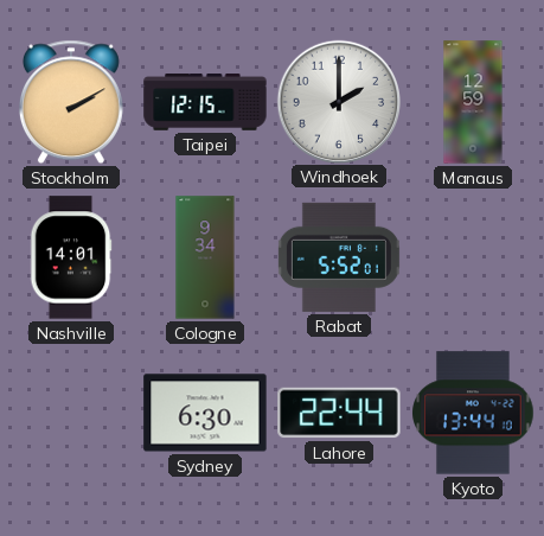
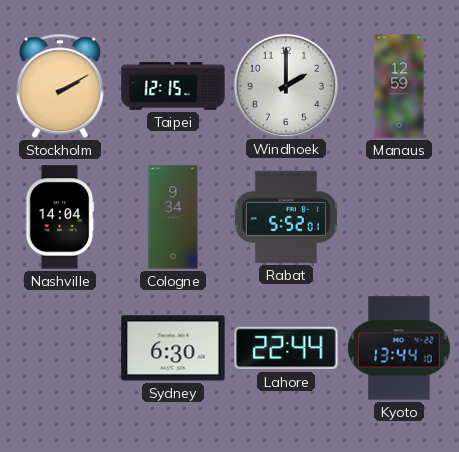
Nashville: 14:01 -> 14:04 (60, 217)
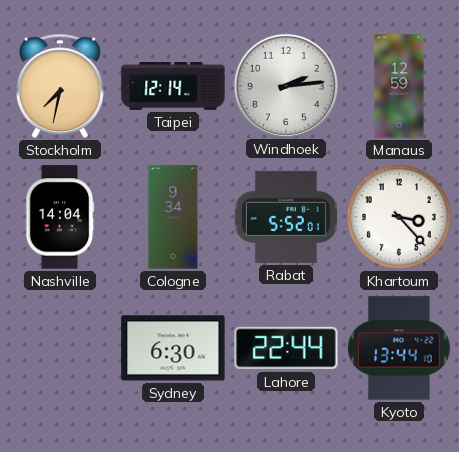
Stockholm: 2:10 -> 7:32 (60, 86)
Taipei: 12:15 -> 12:14 (173, 86)
Windhoek: 2:00 -> 2:14 (285, 85)
Khartoum: none -> 3:23 (399, 217)
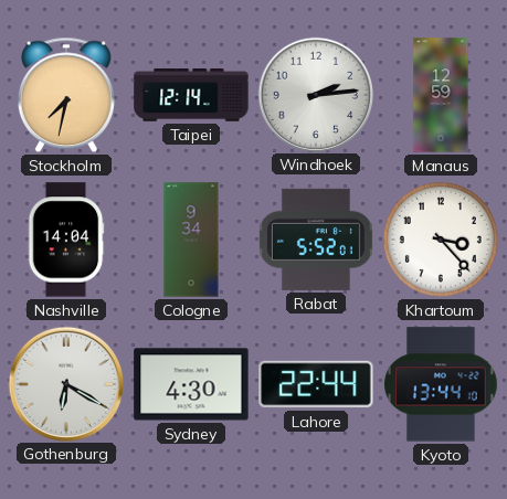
Gothenburg: none -> 6:20 (65, 383)
Sydney: 6:30 -> 4:30 (191, 384)
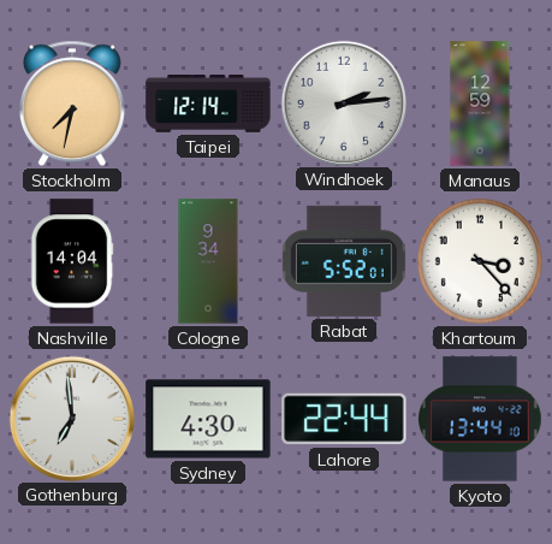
Gothenburg: 6:20 -> 6:59 (71, 418)
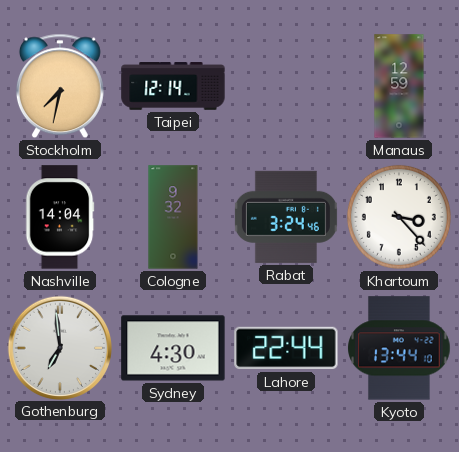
Windhoek: 2:14 -> none (343, 102)
Cologne: 9:34 -> 9:32 (173, 217)
Rabat: 5:52 -> 3:24 (286, 217)
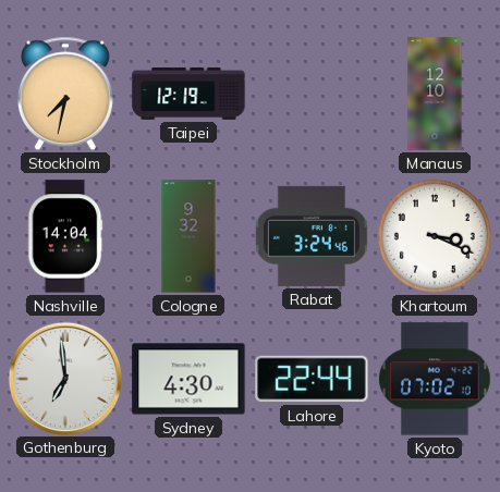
Taipei: 12:14 -> 12:19 (188, 94)
Manaus: 12:59 -> 12:10 (435, 94)
Khartoum: 3:23 -> 3:19 (435, 236)
Kyoto: 13:44 -> 07:02 (435, 379)
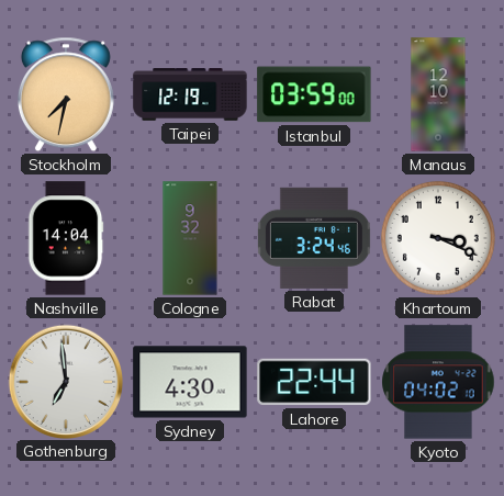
Istanbul: none -> 03:59 (314, 94)
Kyoto: 07:02 -> 04:02 (438, 382)
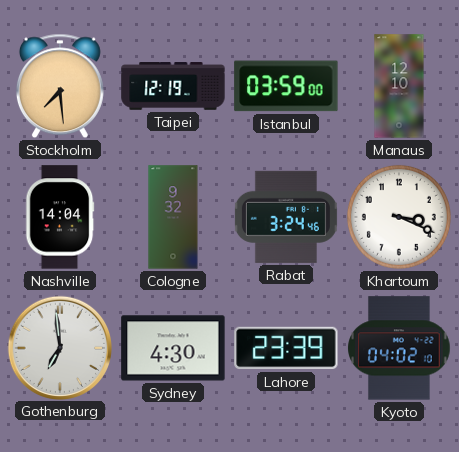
Stockholm: 7:32 -> 7:29 (60, 86)
Lahore: 22:44 -> 23:39 (286, 348)
